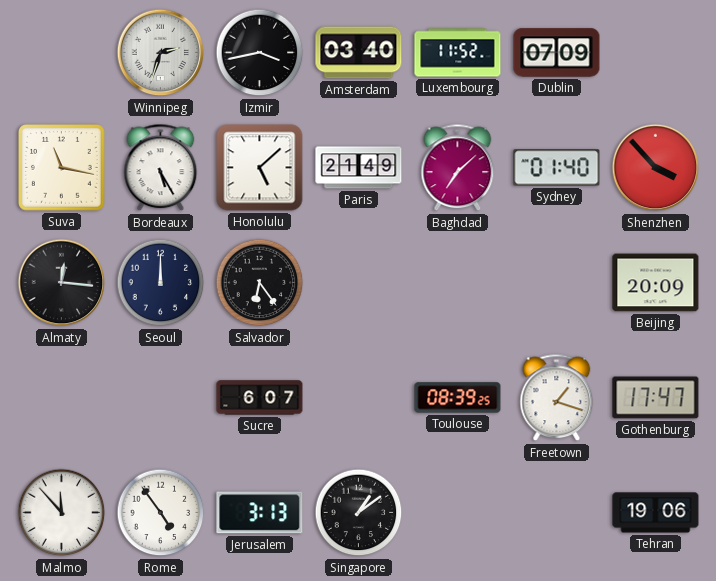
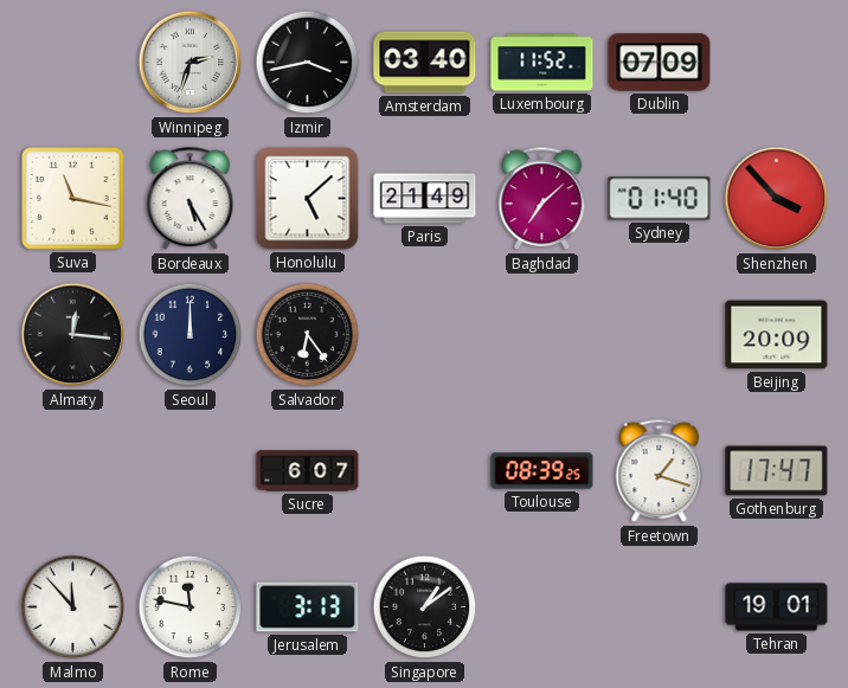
Rome: 4:54 -> 11:47 (191, 607)
Tehran: 19:06 -> 19:01 (777, 607)
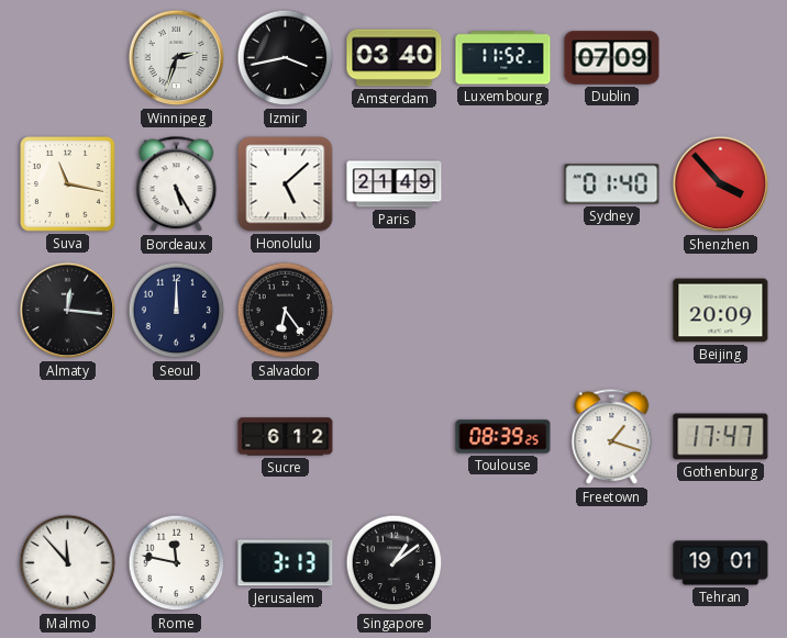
Baghdad: 7:08 -> none (542, 199)
Sucre: 6:07 -> 6:12 (286, 437)
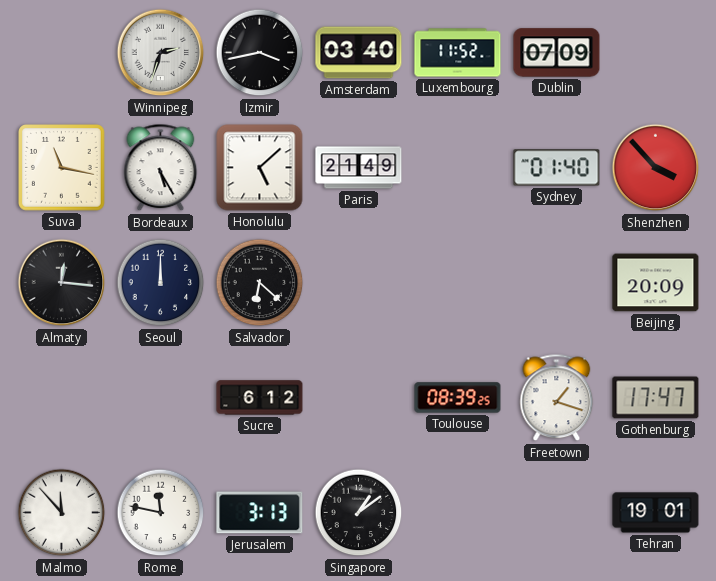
Salvador: 6:24 -> 6:22 (260, 283)
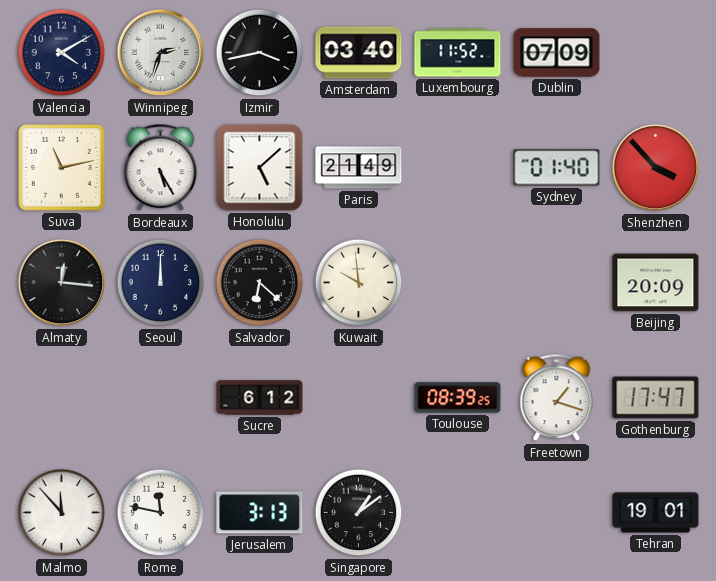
Valencia: none -> 4:10 (62, 53)
Suva: 11:17 -> 11:13 (62, 168)
Kuwait: none -> 9:59 (359, 283)
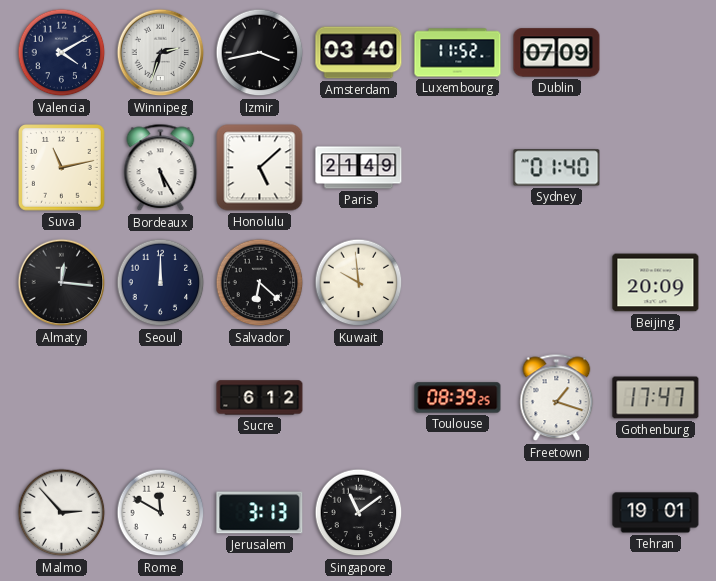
Shenzhen: 3:53 -> none (656, 168)
Malmo: 11:53 -> 2:53 (62, 513)
Rome: 11:47 -> 11:50 (161, 513)
Singapore: 1:09 -> 11:09 (359, 513)
